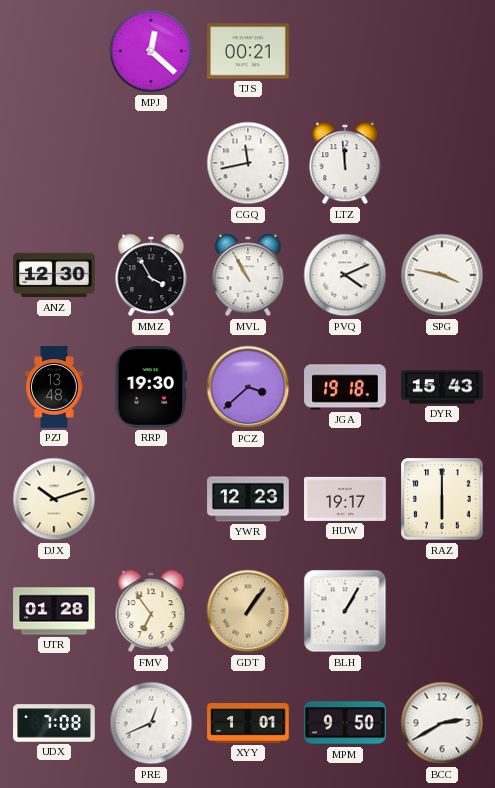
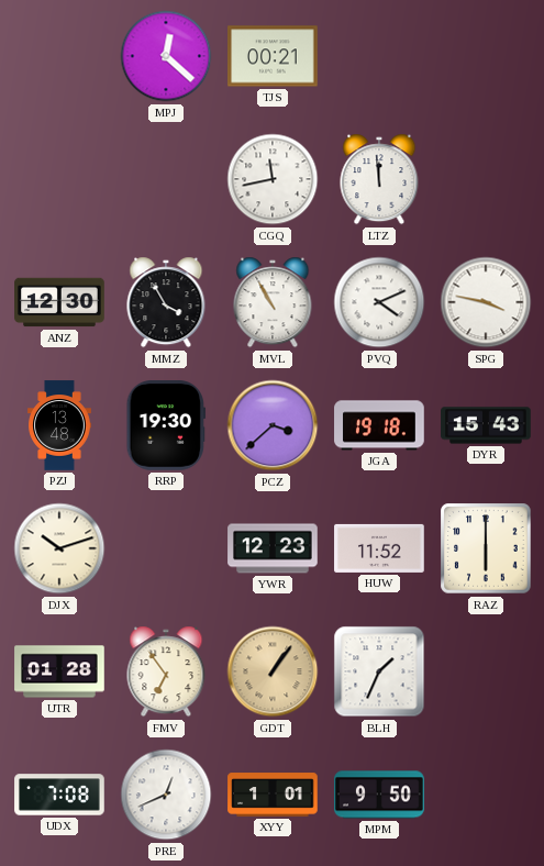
HUW: 19:17 -> 11:52 (379, 548)
BLH: 1:05 -> 1:34 (379, 671)
BCC: 2:40 -> none (442, 723)
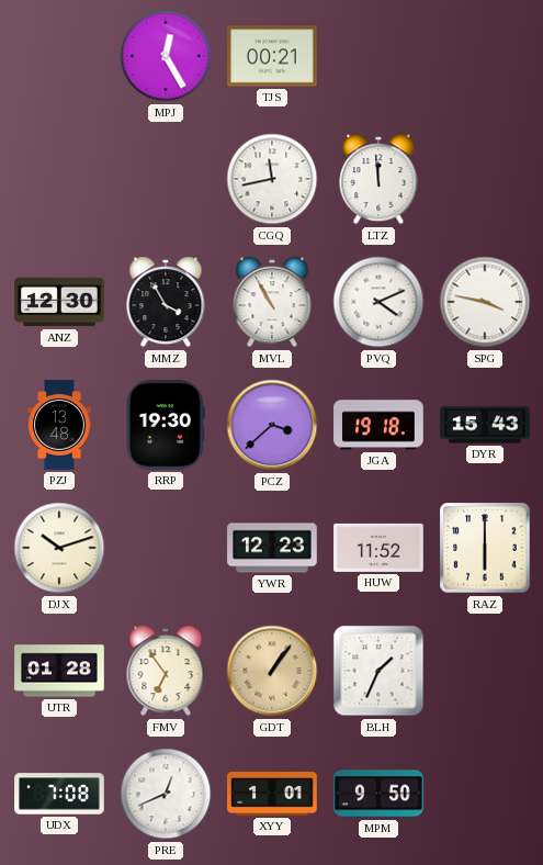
MPJ: 12:22 -> 12:25 (166, 56)
